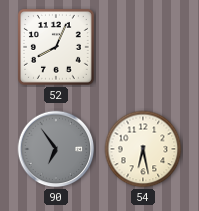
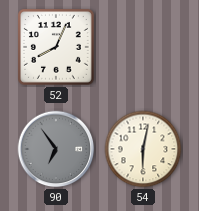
54: 6:28 -> 6:02 (143, 149)
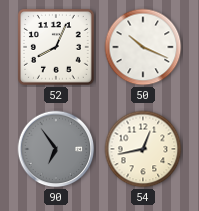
50: none -> 10:19 (143, 47)
54: 6:02 -> 12:43 (143, 149)
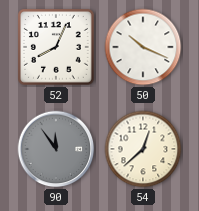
90: 6:54 -> 11:54 (56, 149)
54: 12:43 -> 12:38 (143, 149)
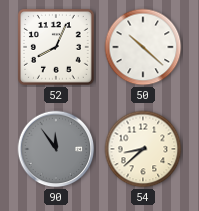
50: 10:19 -> 10:22 (143, 47)
54: 12:38 -> 8:38 (143, 149)
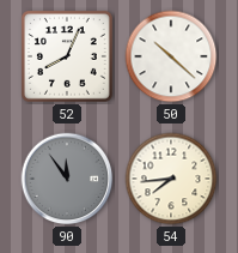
54: 8:38 -> 7:44 (171, 179)
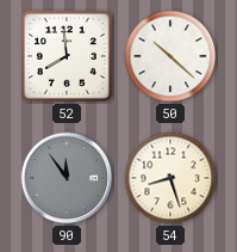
52: 8:04 -> 7:59 (68, 57)
54: 7:44 -> 8:27 (170, 178)
